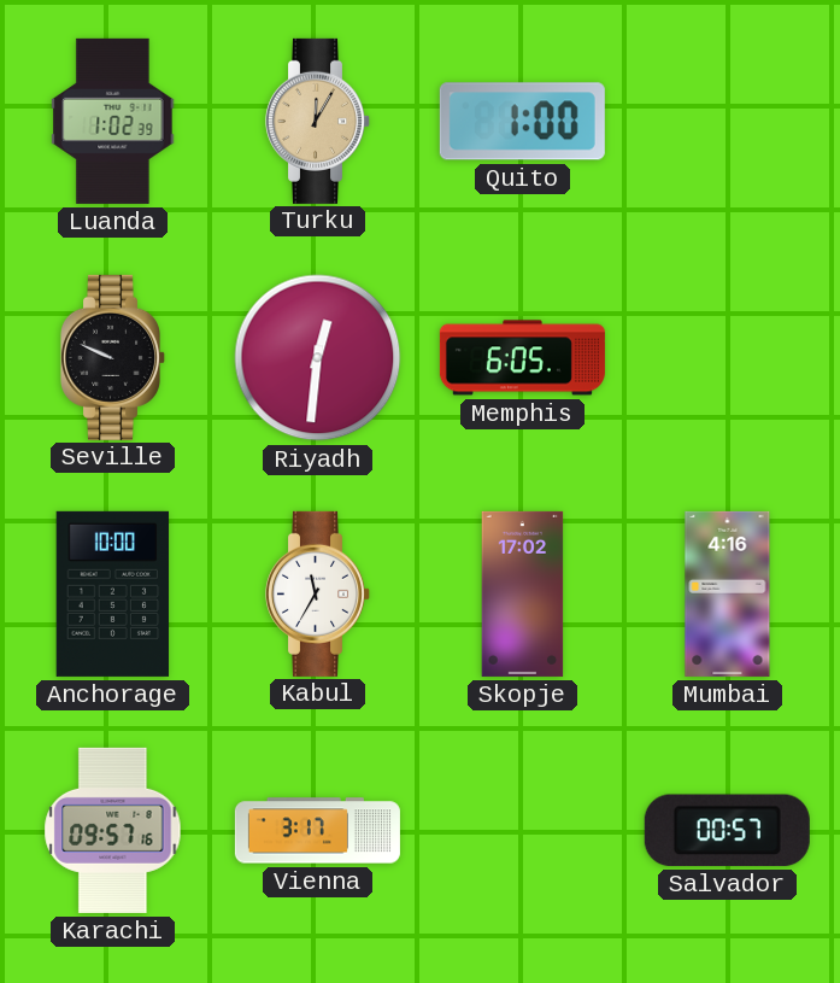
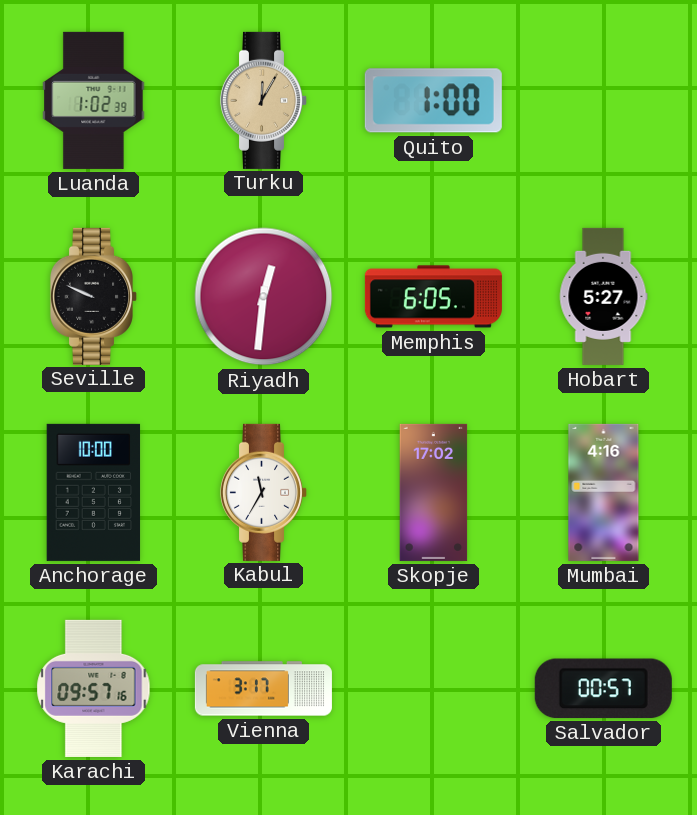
Hobart: none -> 5:27 (603, 296)
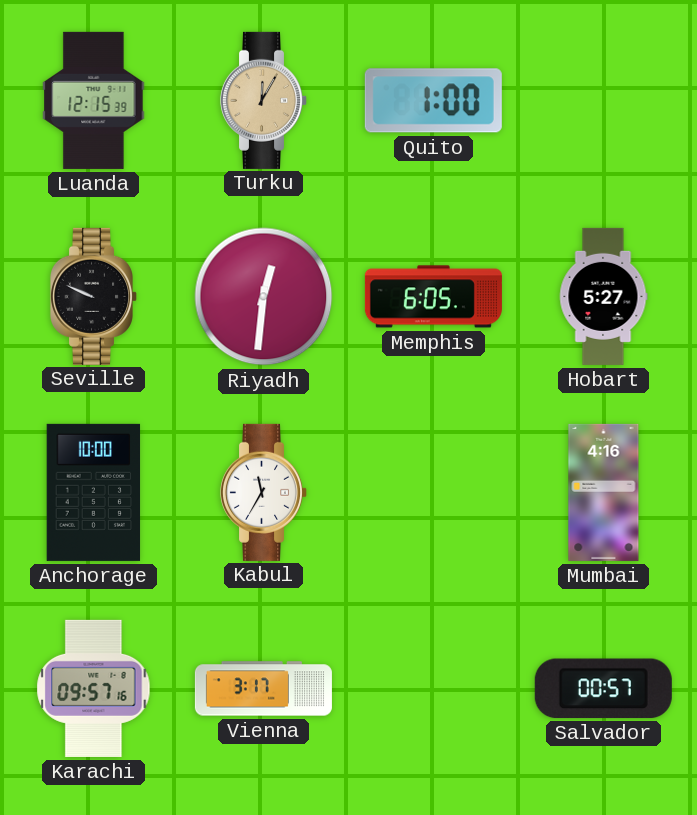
Luanda: 1:02 -> 12:15 (94, 100)
Skopje: 17:02 -> none (434, 492)
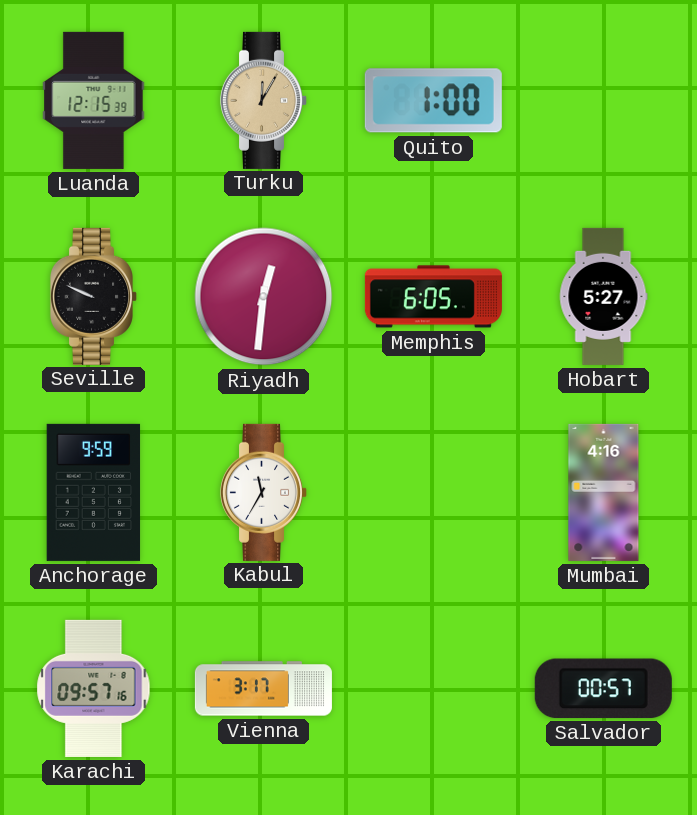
Anchorage: 10:00 -> 9:59 (94, 492)
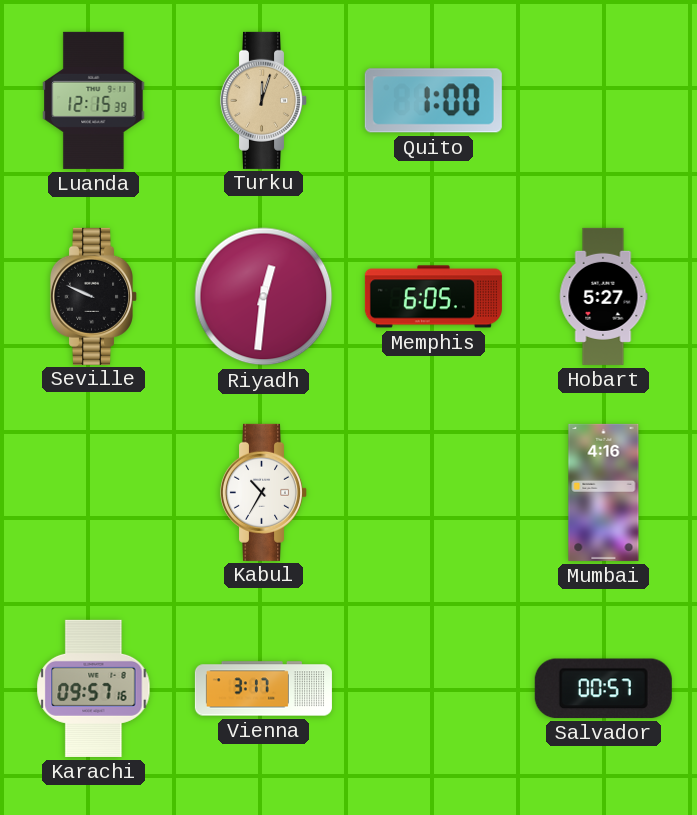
Turku: 12:05 -> 12:03 (263, 100)
Anchorage: 9:59 -> none (94, 492)
Kabul: 11:35 -> 10:35 (263, 492)
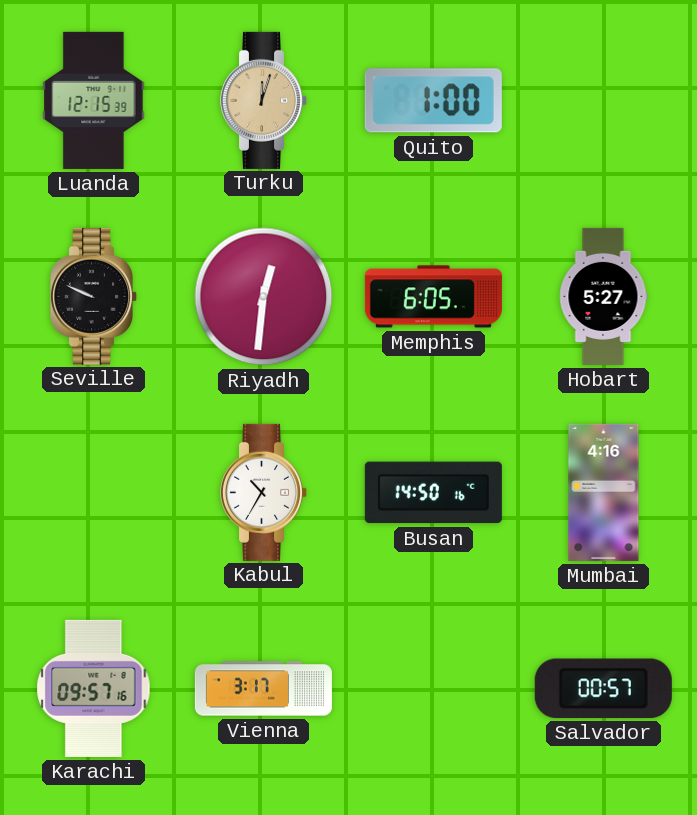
Busan: none -> 14:50 (433, 493)
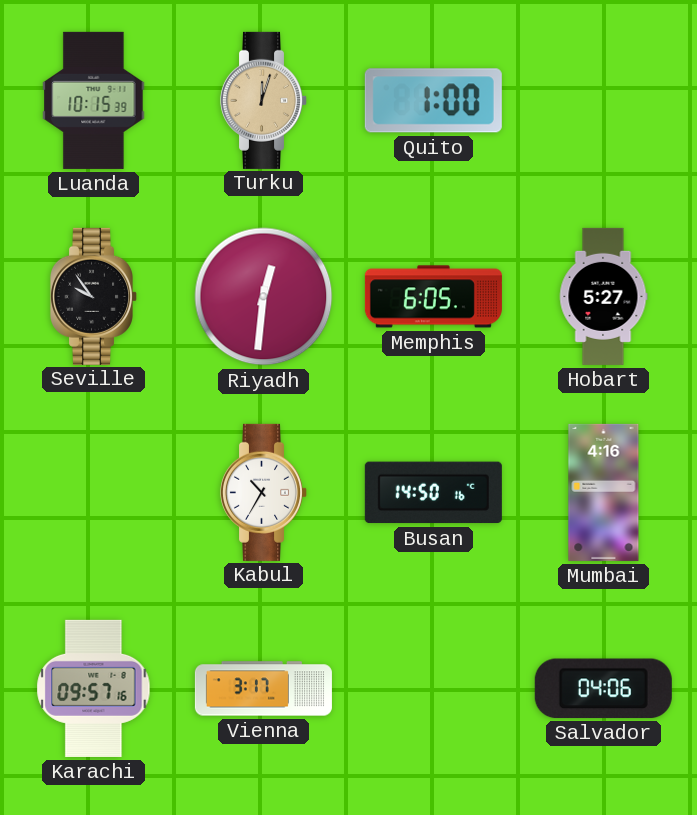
Luanda: 12:15 -> 10:15 (94, 100)
Seville: 9:49 -> 9:54 (93, 296)
Salvador: 00:57 -> 04:06 (603, 688)
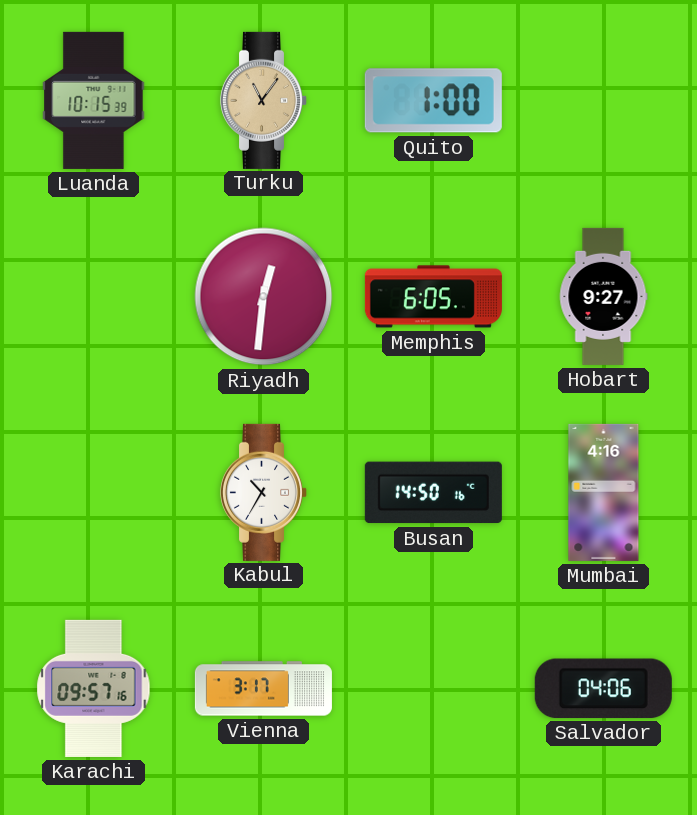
Turku: 12:03 -> 11:06 (263, 100)
Seville: 9:54 -> none (93, 296)
Hobart: 5:27 -> 9:27 (603, 296)
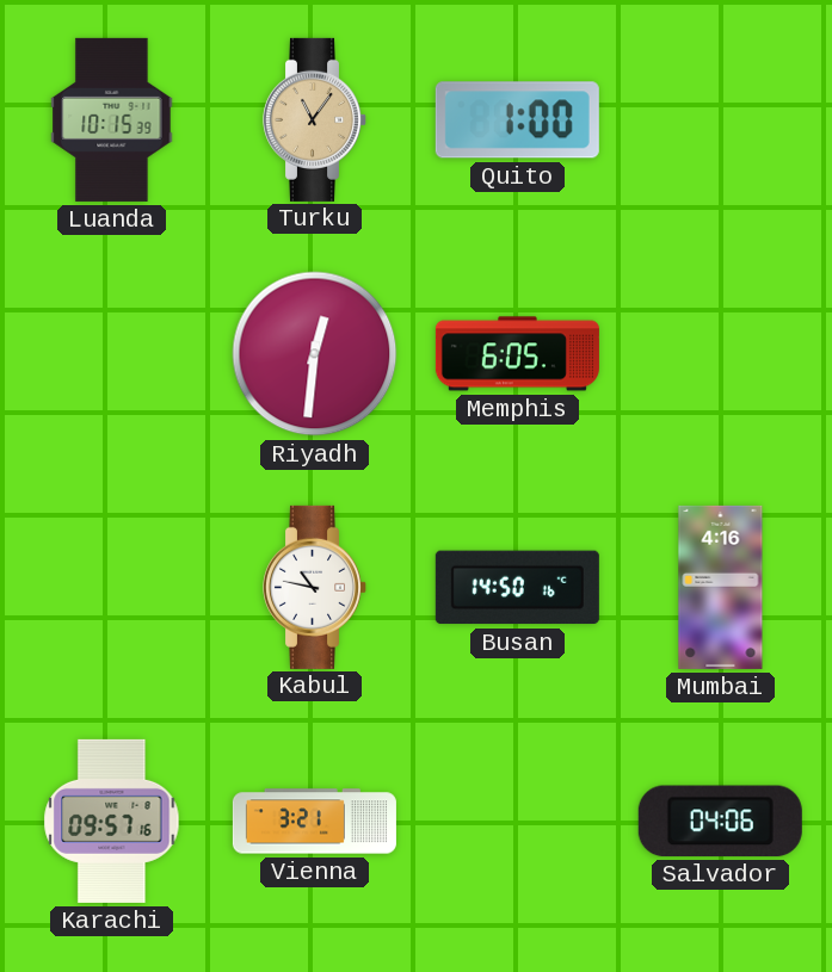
Hobart: 9:27 -> none (603, 296)
Kabul: 10:35 -> 10:47 (314, 587)
Vienna: 3:17 -> 3:21 (314, 822)
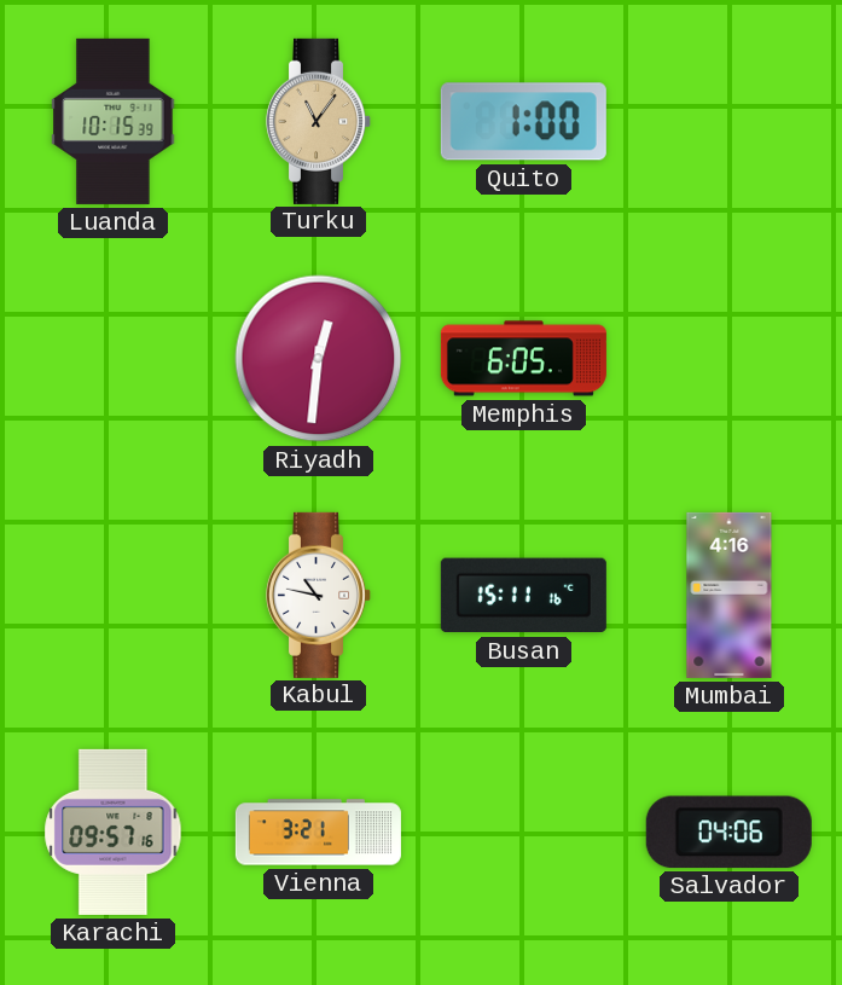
Busan: 14:50 -> 15:11 (523, 596)
